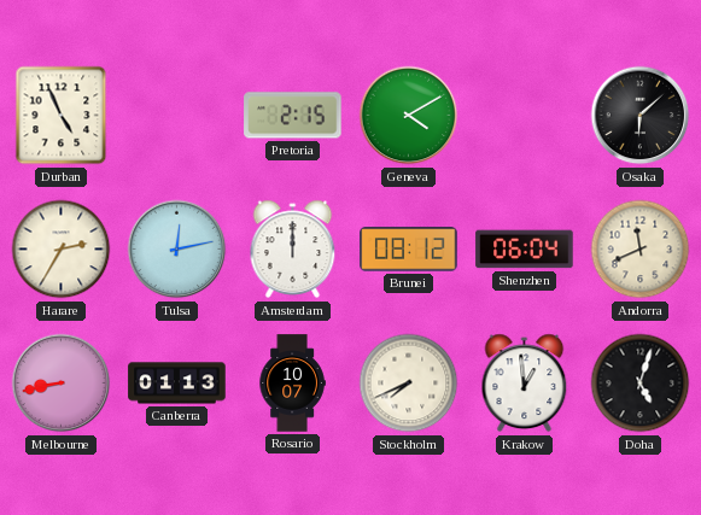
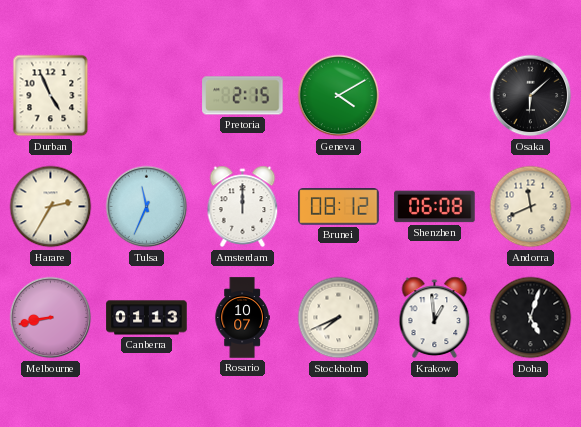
Tulsa: 12:13 -> 11:34 (147, 207)
Shenzhen: 06:04 -> 06:08 (435, 207)
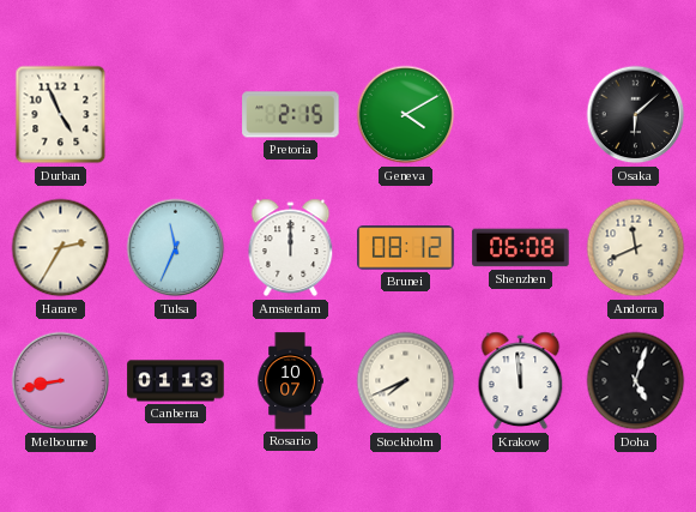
Krakow: 12:59 -> 11:59 (521, 381)
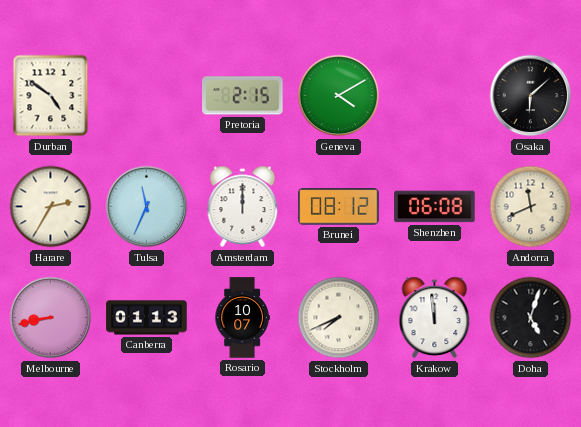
Durban: 4:56 -> 4:51 (51, 96)
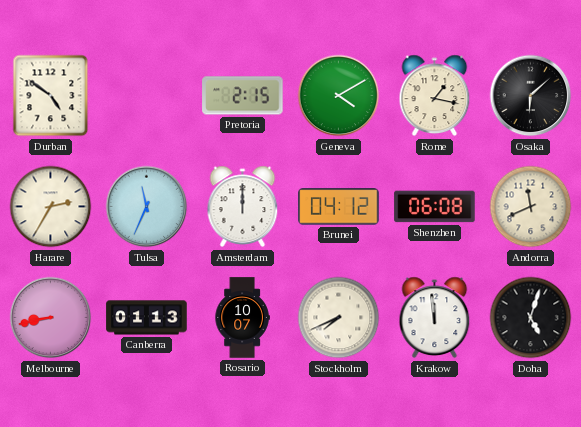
Rome: none -> 1:17 (435, 96)
Brunei: 08:12 -> 04:12 (339, 207)
